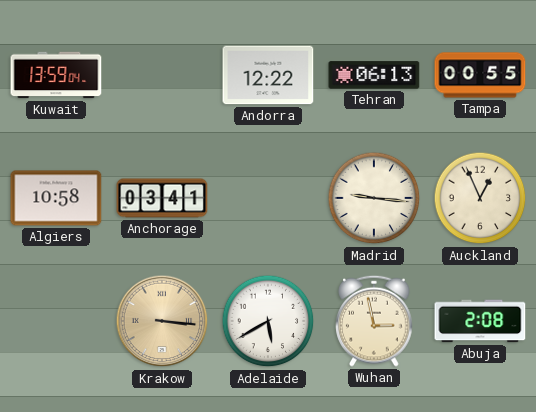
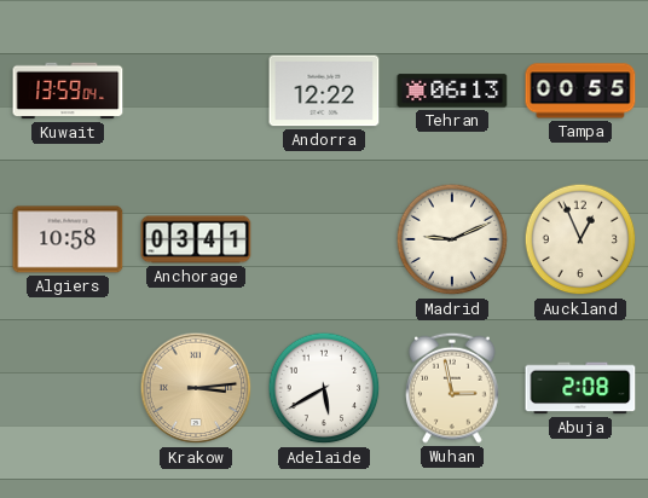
Madrid: 9:16 -> 9:11 (452, 239)
Krakow: 3:16 -> 3:14 (196, 388)
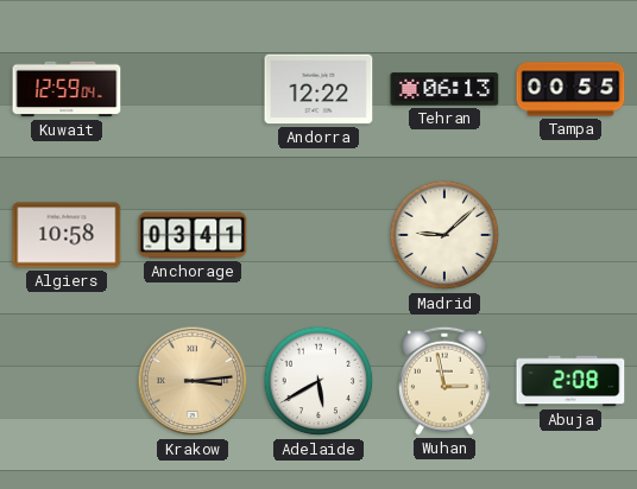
Kuwait: 13:59 -> 12:59 (67, 89)
Madrid: 9:11 -> 9:08 (444, 235)
Auckland: 12:56 -> none (580, 239)
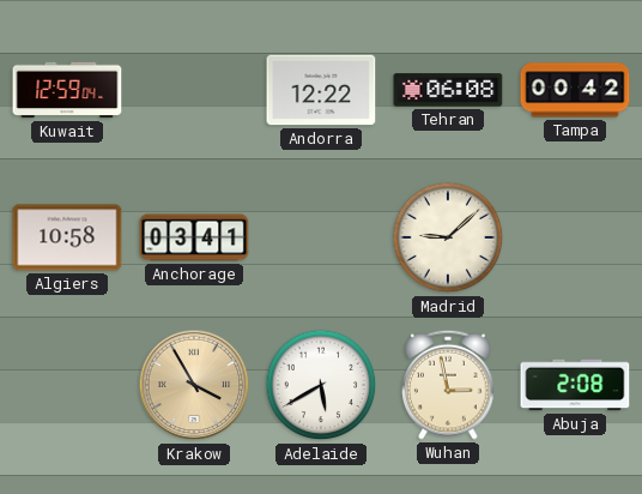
Tehran: 06:13 -> 06:08 (448, 90)
Tampa: 00:55 -> 00:42 (575, 90)
Krakow: 3:14 -> 3:55 (194, 385)
